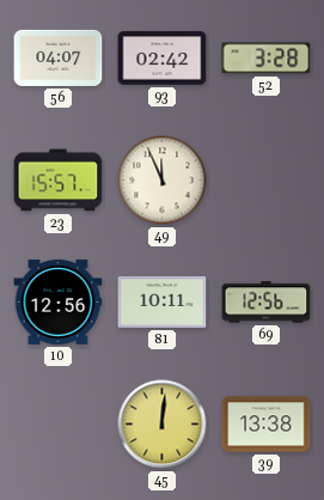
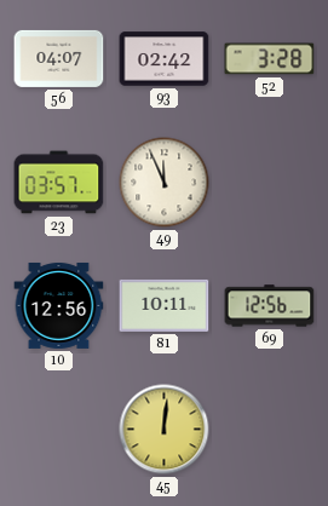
23: 15:57 -> 03:57 (59, 183)
39: 13:38 -> none (267, 425)
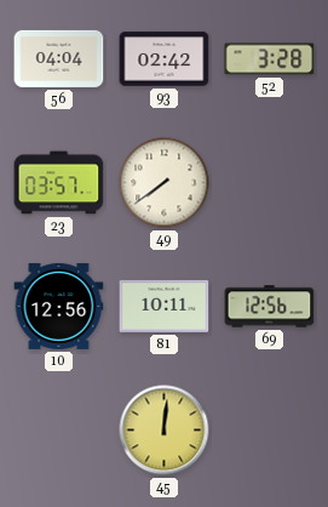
56: 04:07 -> 04:04 (59, 58)
49: 11:56 -> 7:39 (165, 183)
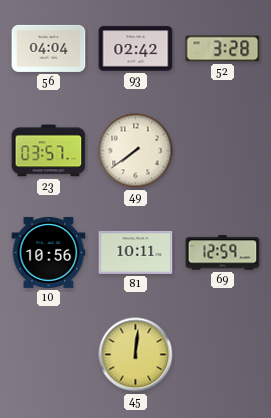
10: 12:56 -> 10:56 (49, 252)
69: 12:56 -> 12:59 (223, 253)
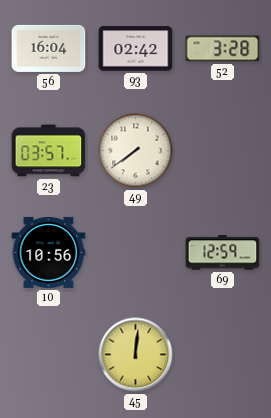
56: 04:04 -> 16:04 (49, 48)
81: 10:11 -> none (136, 252)
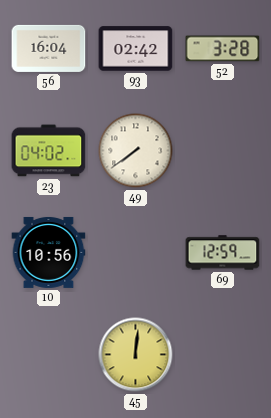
23: 03:57 -> 04:02 (49, 151)
